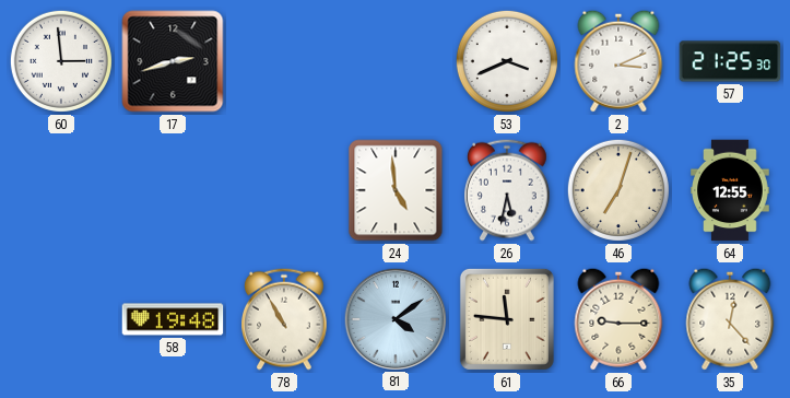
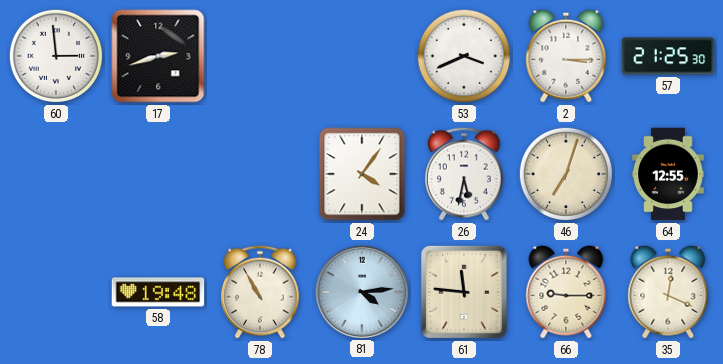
2: 3:11 -> 3:15 (566, 56)
24: 4:59 -> 4:06 (362, 174)
81: 4:09 -> 4:14 (361, 291)
35: 12:23 -> 12:19 (668, 292)
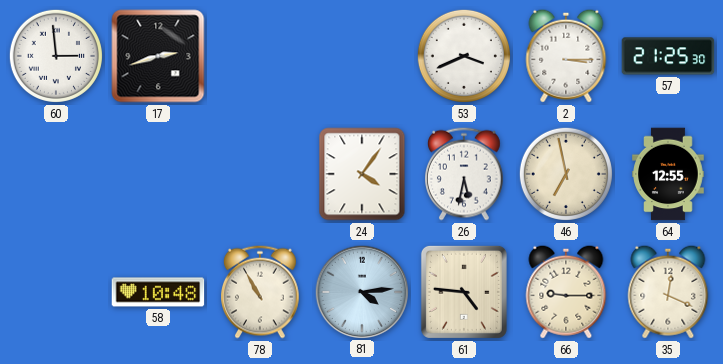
46: 7:03 -> 6:58 (566, 174)
58: 19:48 -> 10:48 (158, 292)
61: 11:46 -> 4:46 (464, 292)
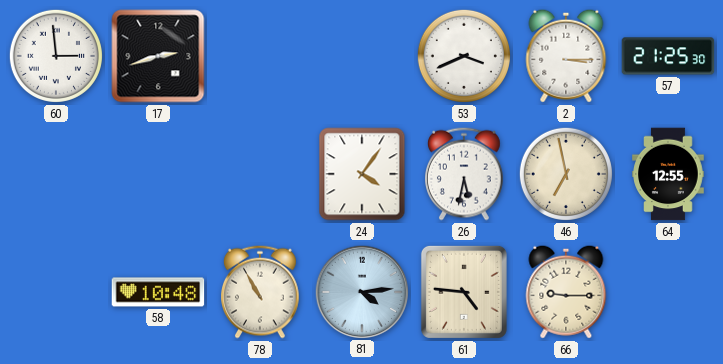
35: 12:19 -> none (668, 292)
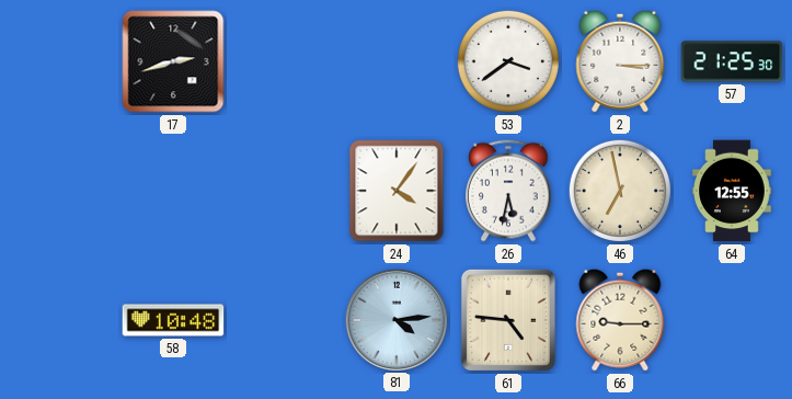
60: 2:59 -> none (56, 56)
53: 3:41 -> 3:39 (508, 61)
78: 10:55 -> none (261, 292)
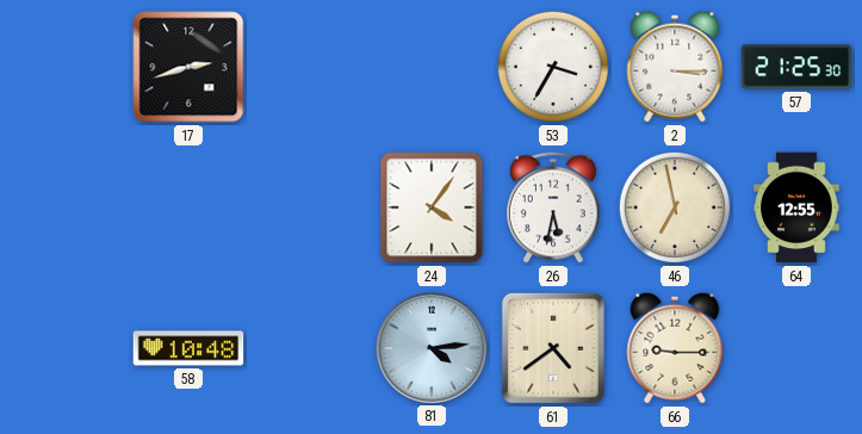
53: 3:39 -> 3:35 (553, 67)
61: 4:46 -> 4:39 (553, 348)
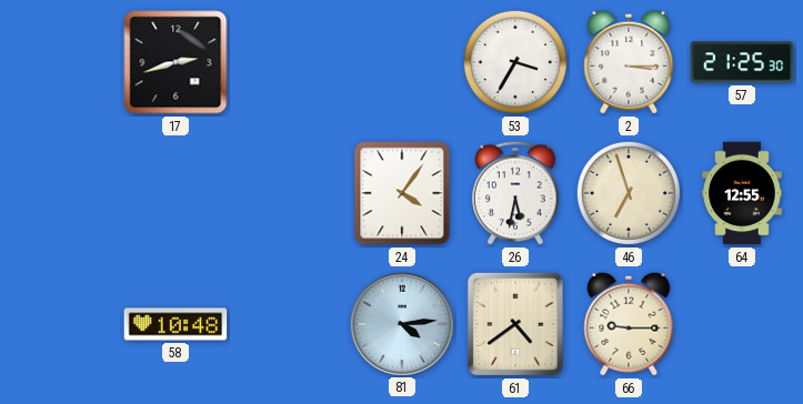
46: 6:58 -> 6:57 (629, 193)
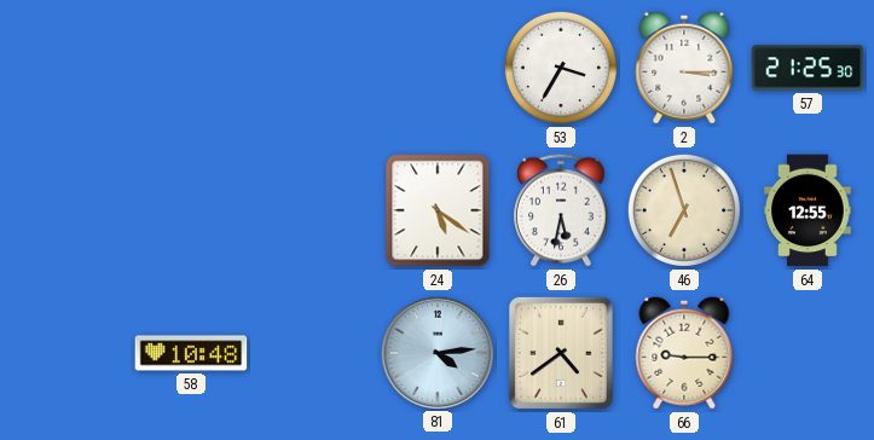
17: 2:42 -> none (175, 62)
24: 4:06 -> 5:21 (438, 210)
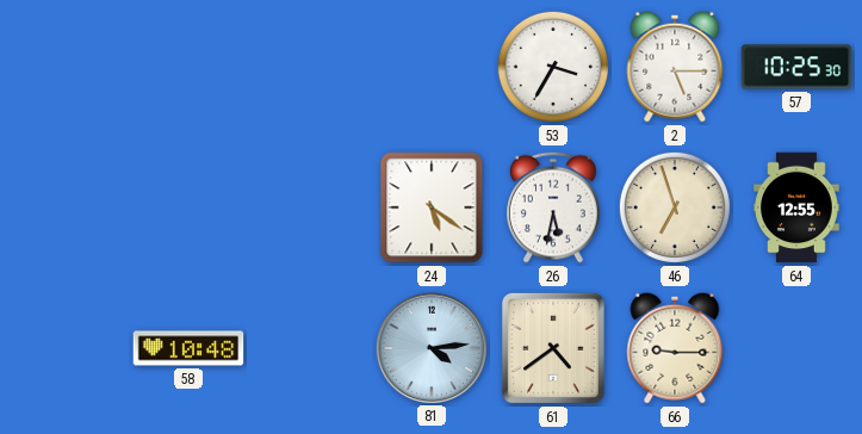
2: 3:15 -> 5:15 (675, 67)
57: 21:25 -> 10:25 (796, 67)
